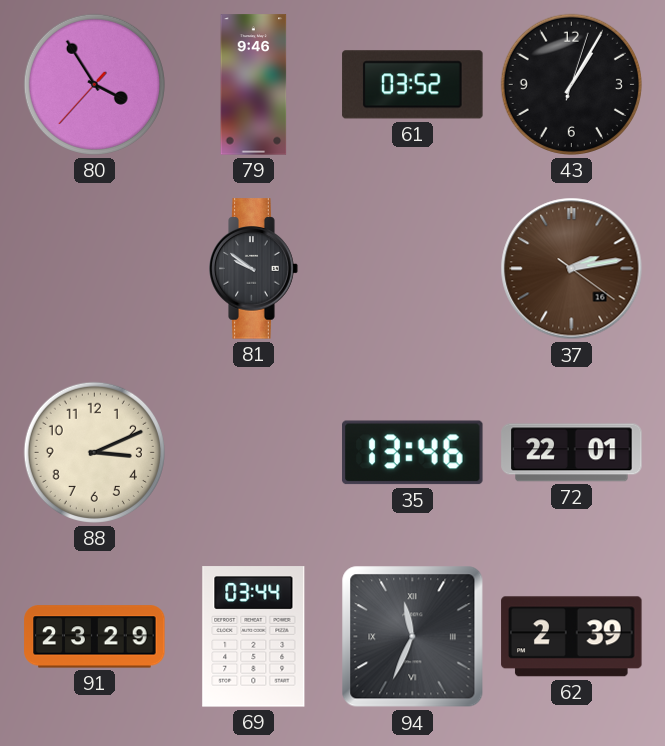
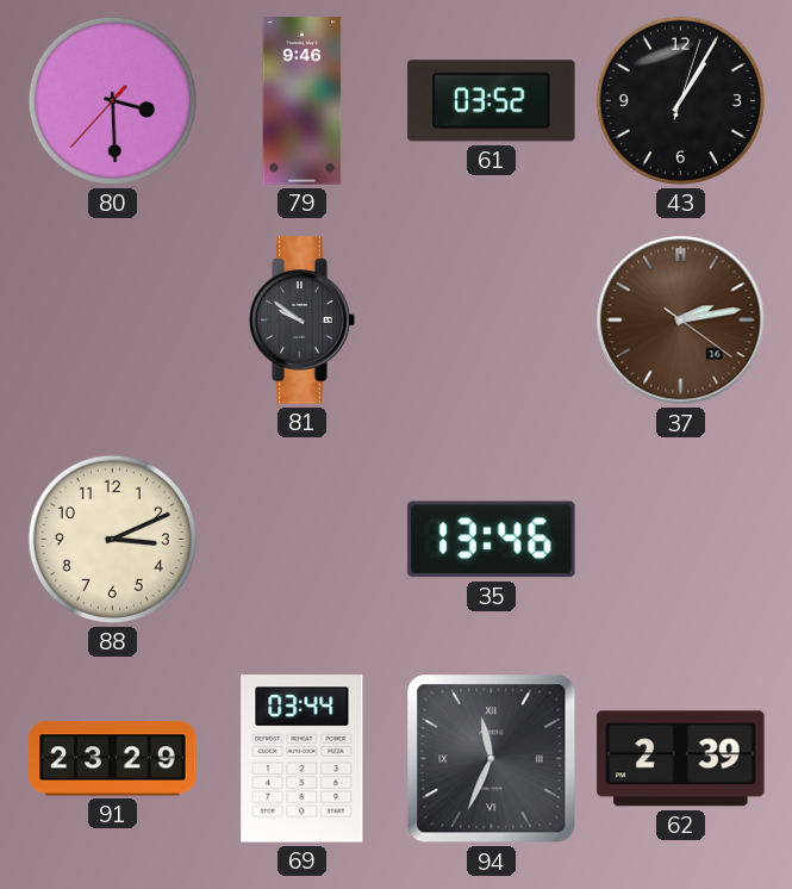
80: 3:54 -> 3:29 (112, 100)
72: 22:01 -> none (572, 453)
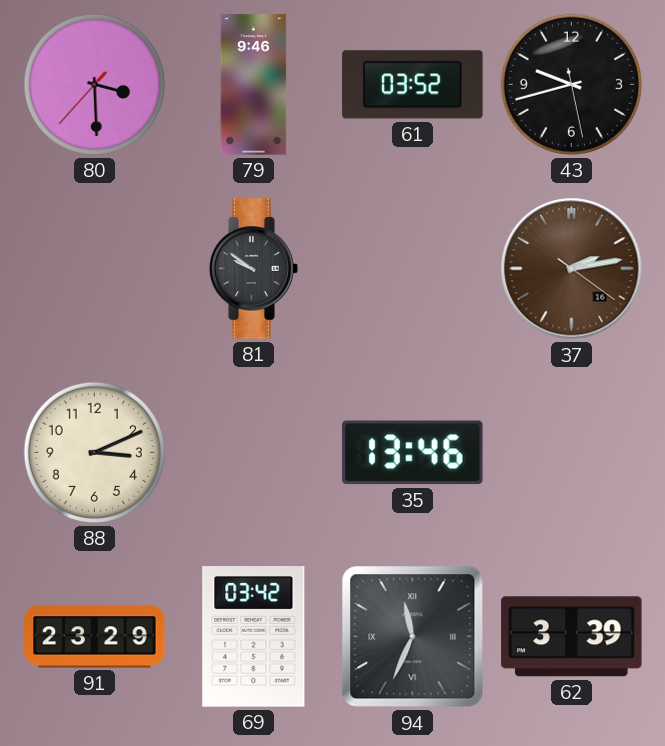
43: 1:05 -> 9:42 (571, 84)
69: 03:44 -> 03:42 (254, 637)
62: 2:39 -> 3:39 (572, 637)
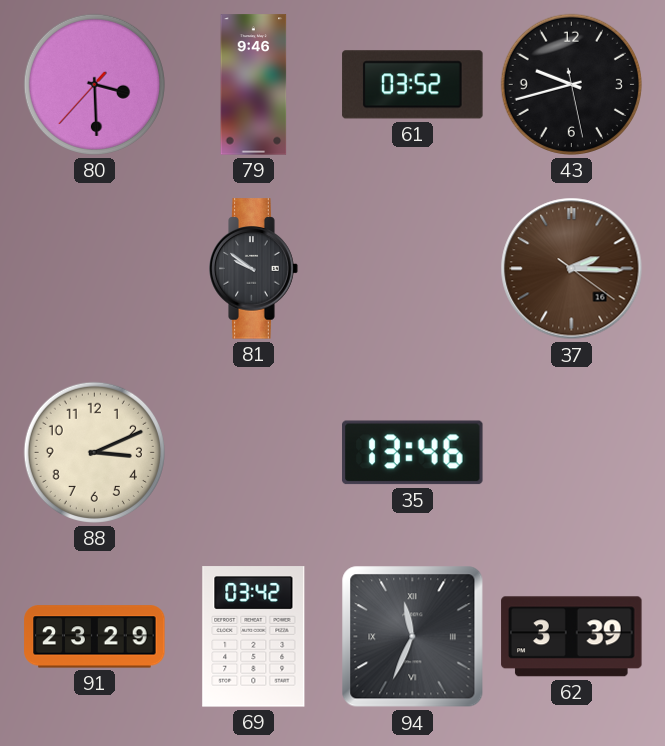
37: 2:13 -> 2:15 (572, 269)
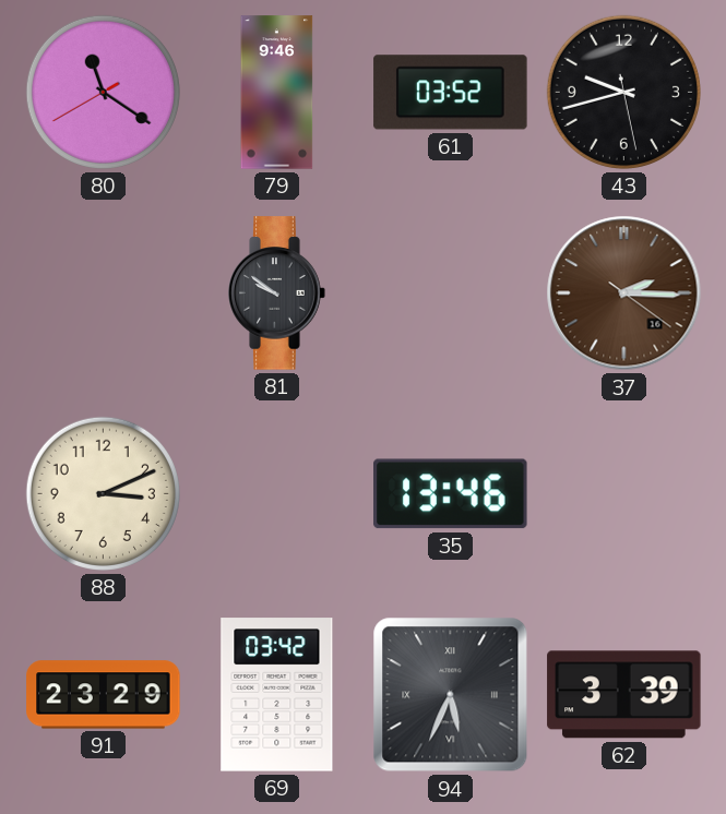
80: 3:29 -> 11:20 (103, 92)
94: 11:34 -> 5:34 (451, 695)
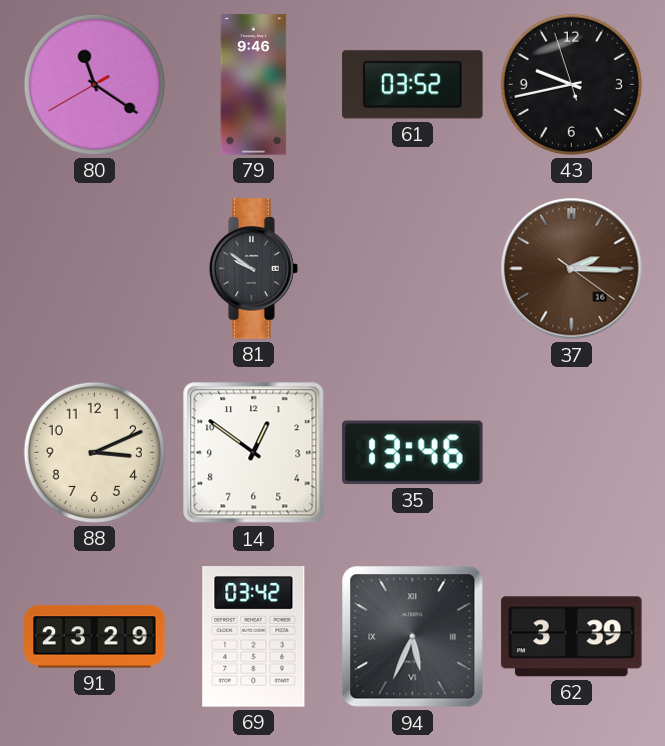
43: 9:42:28 -> 9:42:57 (571, 84)
14: none -> 12:51 (254, 453)
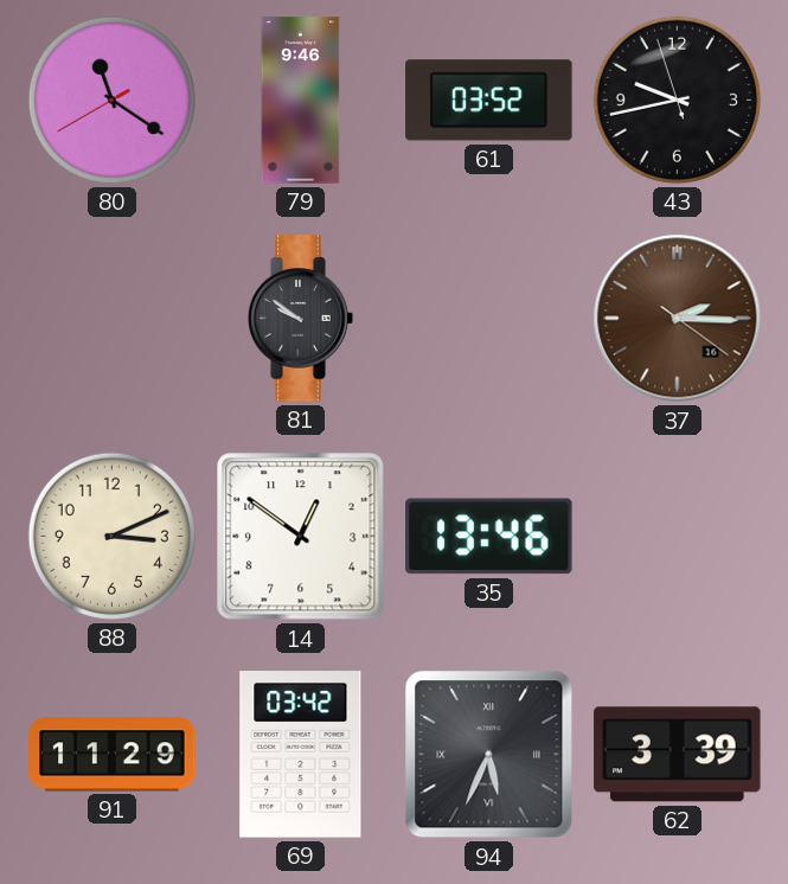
91: 23:29 -> 11:29 (113, 755)
